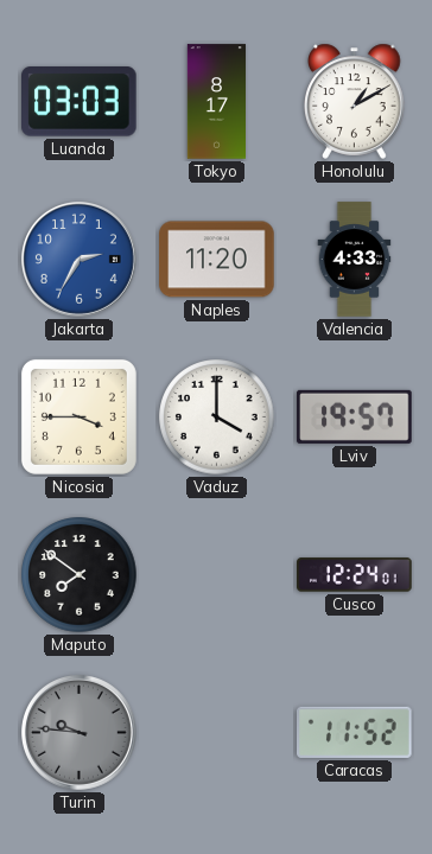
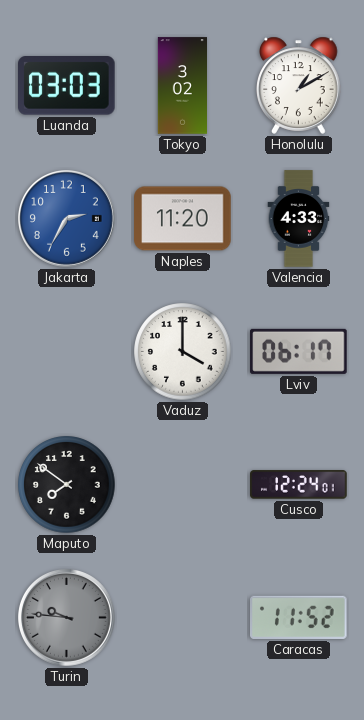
Tokyo: 8:17 -> 3:02 (182, 86)
Nicosia: 3:45 -> none (78, 416)
Lviv: 19:57 -> 06:17 (299, 351)
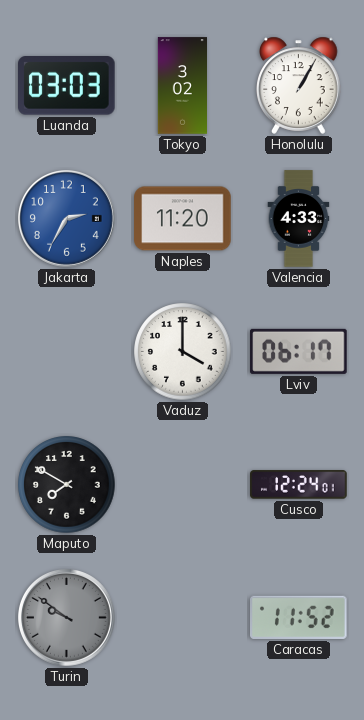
Honolulu: 1:10 -> 1:05 (299, 85)
Maputo: 7:51 -> 7:50 (67, 485)
Turin: 9:46 -> 9:51 (66, 617)
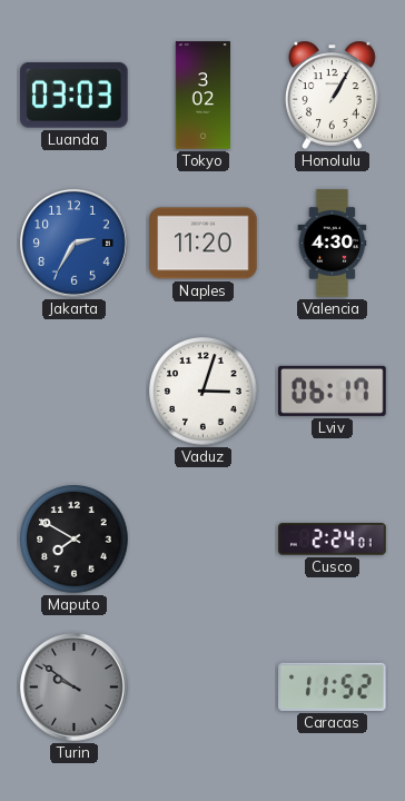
Valencia: 4:33 -> 4:30 (333, 244)
Vaduz: 4:00 -> 3:03 (204, 392)
Cusco: 12:24 -> 2:24 (333, 540)
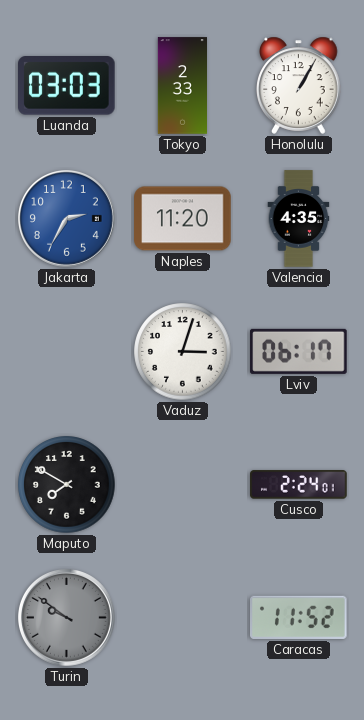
Tokyo: 3:02 -> 2:33 (182, 86)
Valencia: 4:30 -> 4:35 (299, 219)
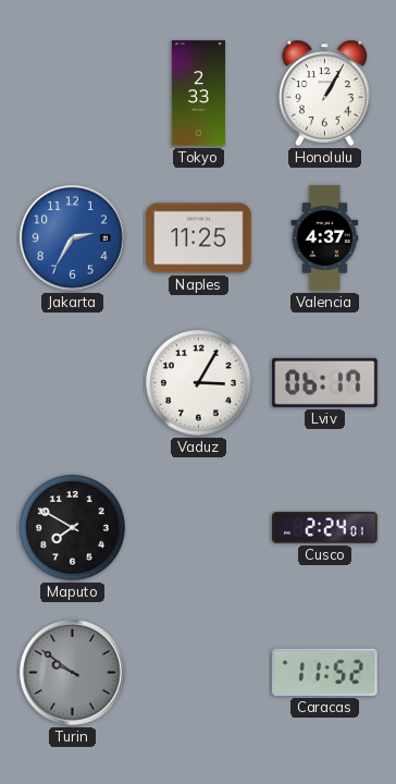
Luanda: 03:03 -> none (67, 86)
Naples: 11:20 -> 11:25 (199, 238)
Valencia: 4:35 -> 4:37 (325, 238)
Vaduz: 3:03 -> 3:05 (199, 383)
